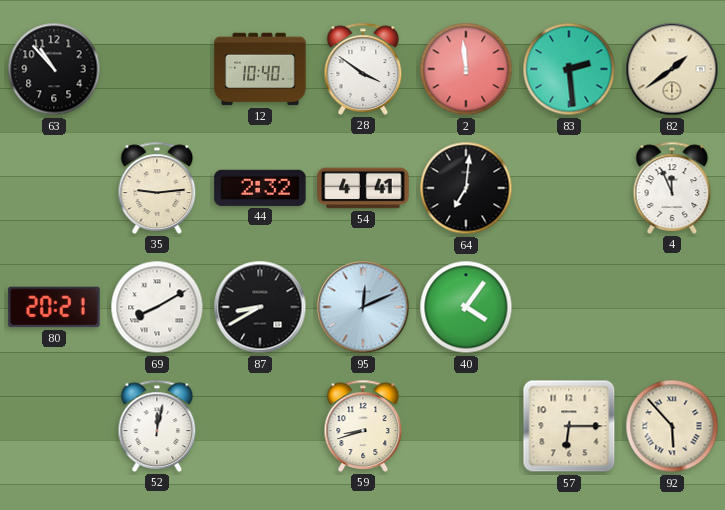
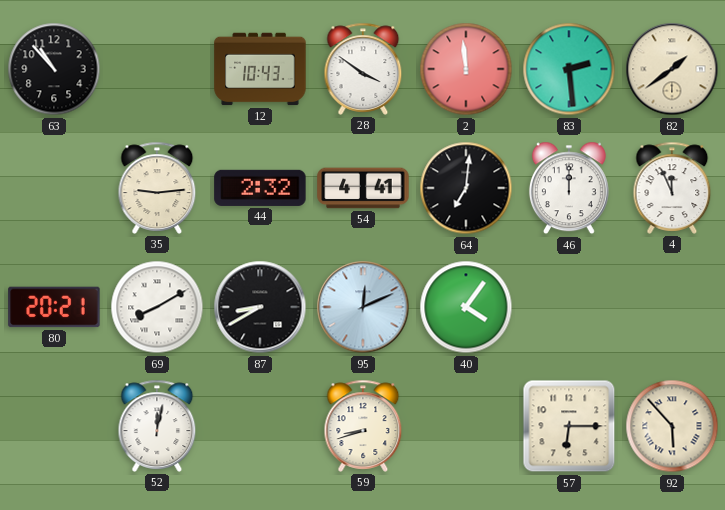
12: 10:40 -> 10:43 (260, 69)
46: none -> 12:00 (569, 188)
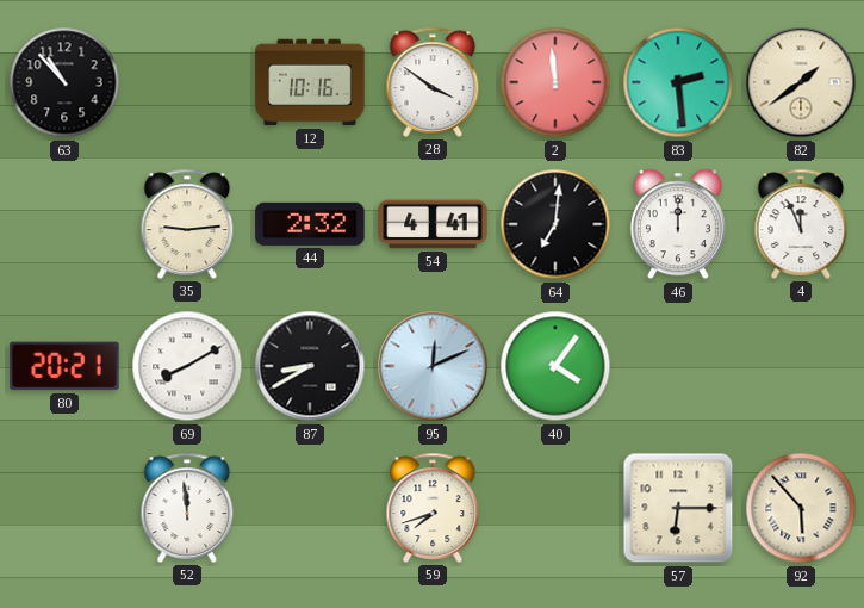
12: 10:43 -> 10:16 (310, 82)
52: 12:02 -> 11:59 (187, 508)
59: 8:42 -> 7:42 (433, 508)
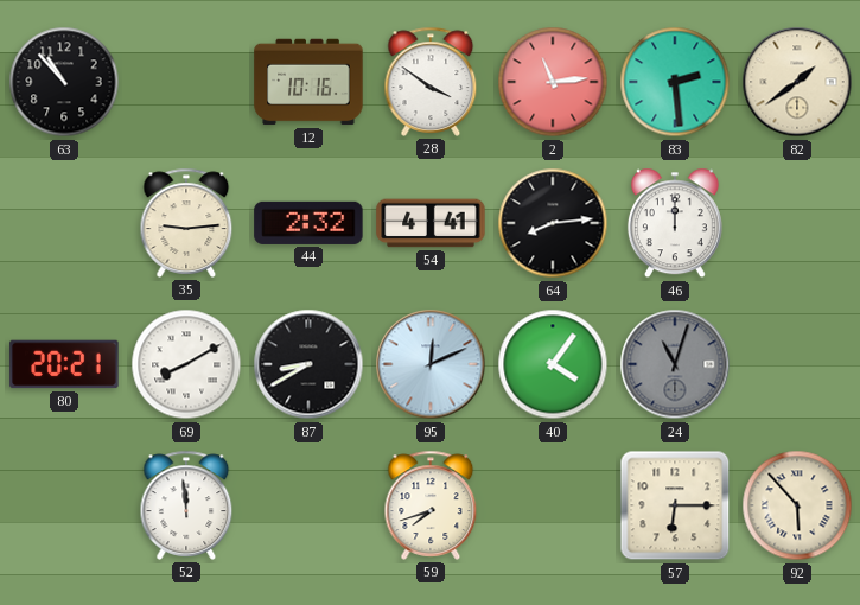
2: 11:59 -> 11:14 (553, 82)
64: 7:01 -> 8:14 (553, 223)
4: 11:56 -> none (801, 224)
24: none -> 11:03 (675, 364)
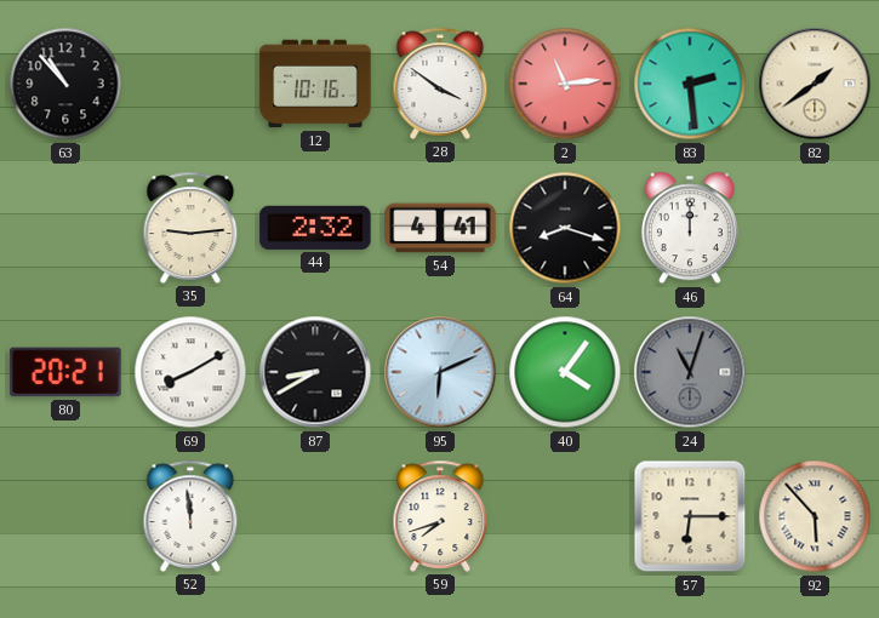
64: 8:14 -> 8:18 (565, 228)
95: 12:11 -> 6:11 (440, 372)
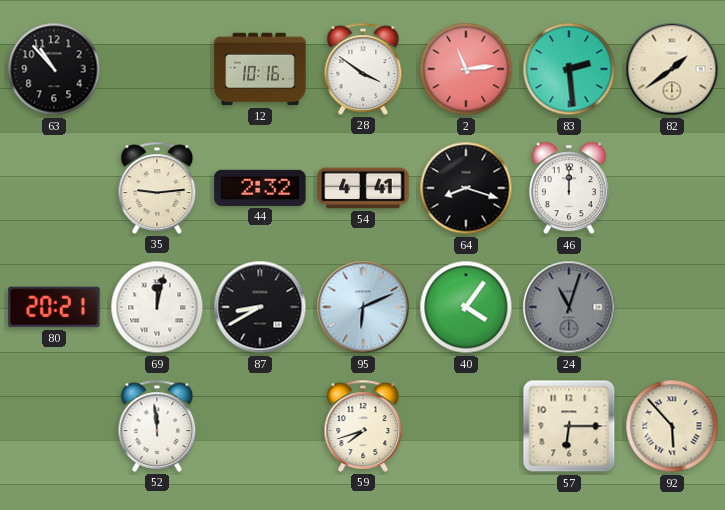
69: 8:10 -> 12:02 (157, 307)
